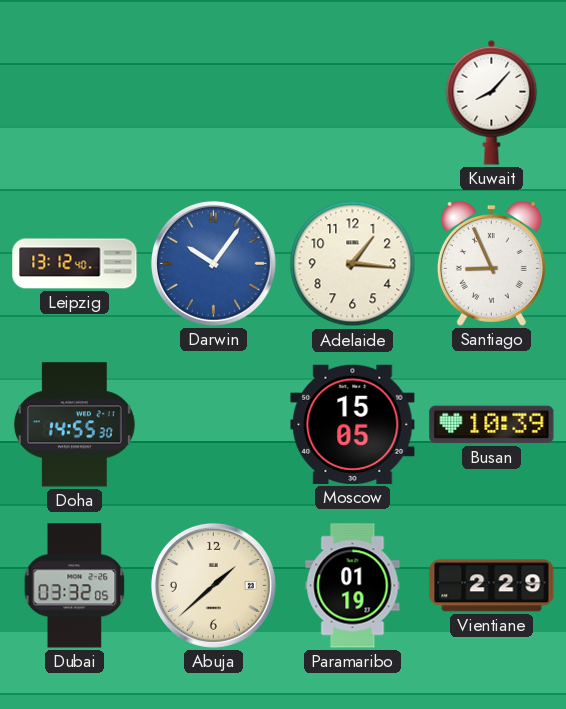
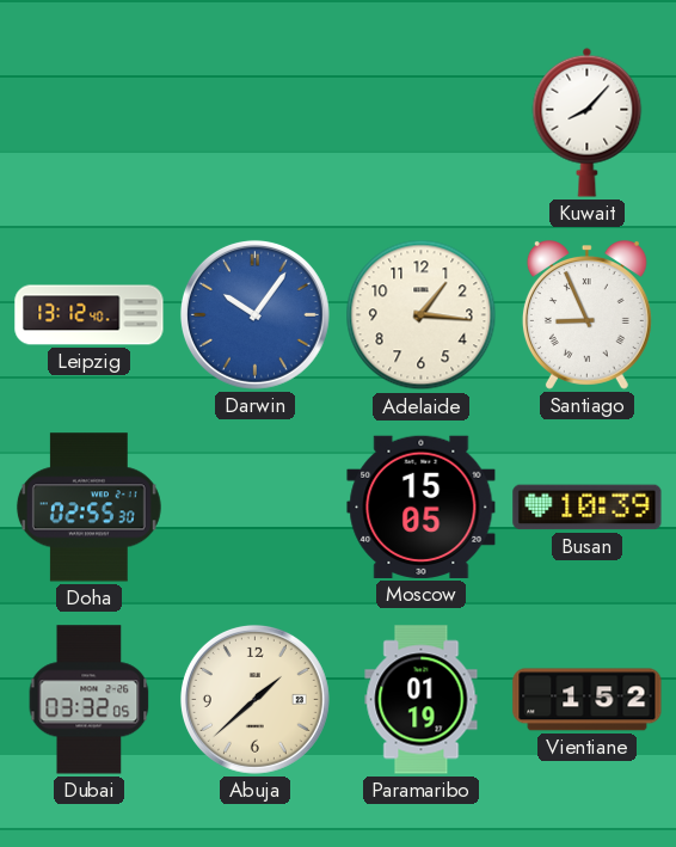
Doha: 14:55 -> 02:55 (88, 508)
Vientiane: 2:29 -> 1:52 (588, 700)
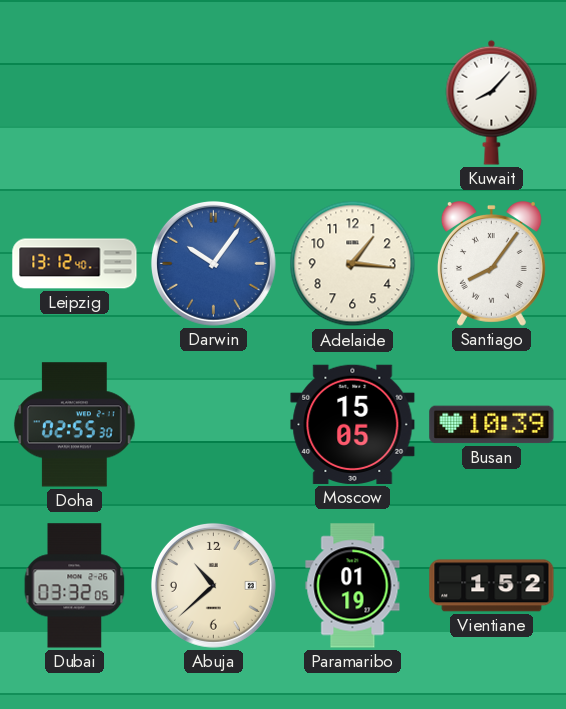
Santiago: 8:56 -> 8:06 (491, 264)
Abuja: 1:38 -> 10:38 (213, 585)
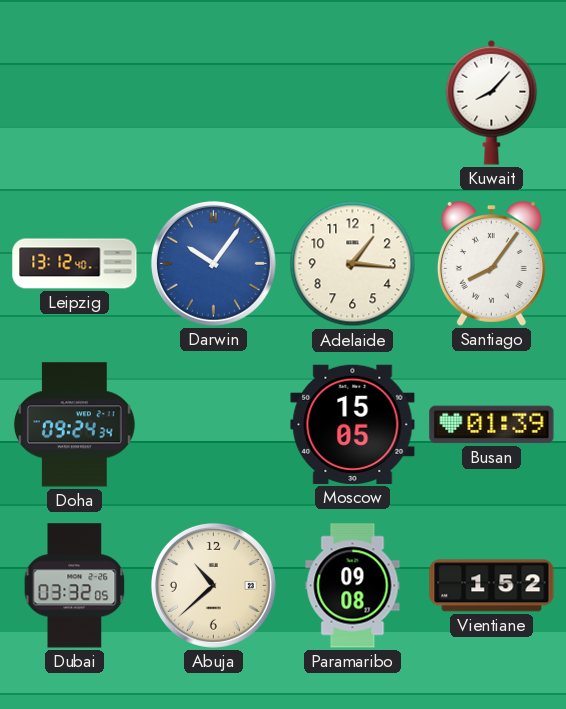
Doha: 02:55 -> 09:24 (74, 425)
Busan: 10:39 -> 01:39 (492, 425)
Paramaribo: 01:19 -> 09:08 (353, 586)
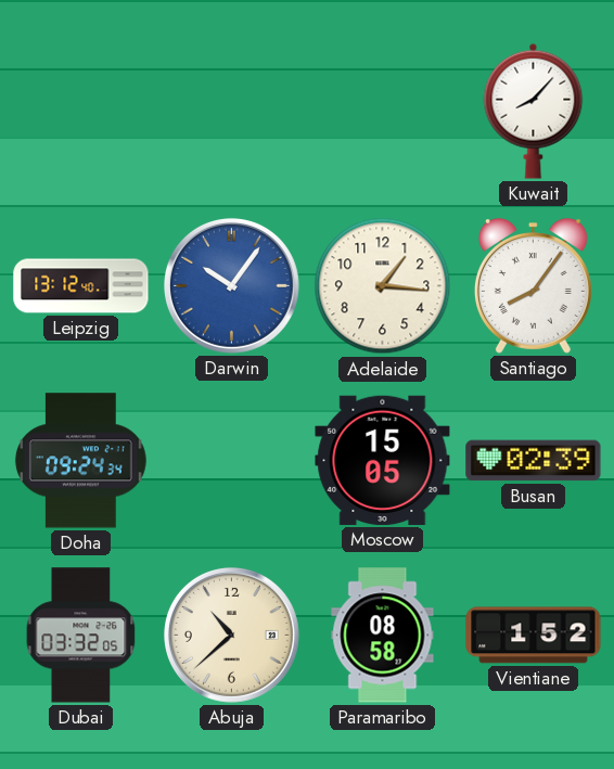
Busan: 01:39 -> 02:39 (534, 461)
Paramaribo: 09:08 -> 08:58 (383, 636)
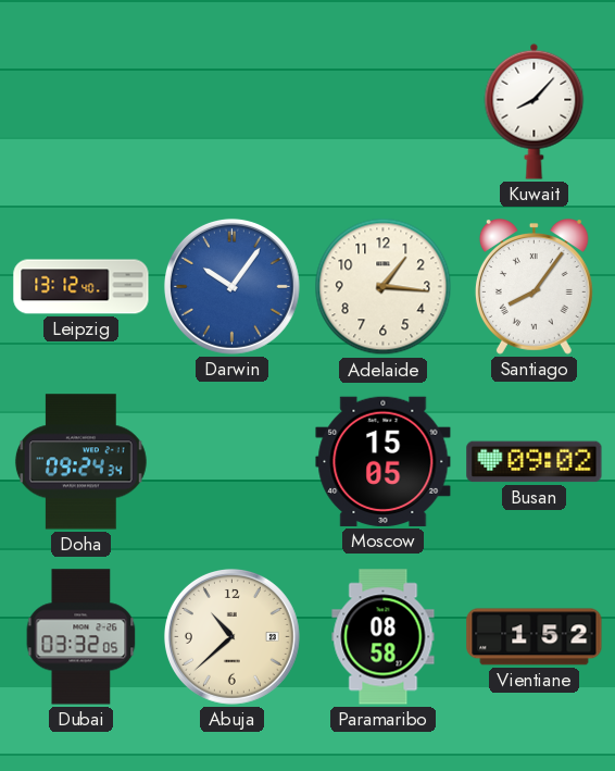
Busan: 02:39 -> 09:02 (535, 462)
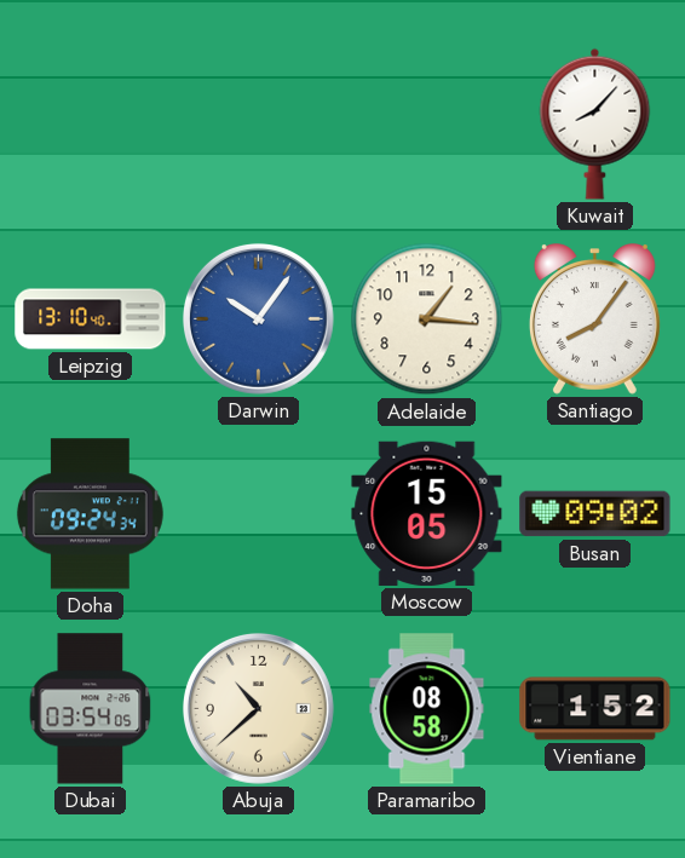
Leipzig: 13:12 -> 13:10 (91, 319)
Dubai: 03:32 -> 03:54 (91, 709)
